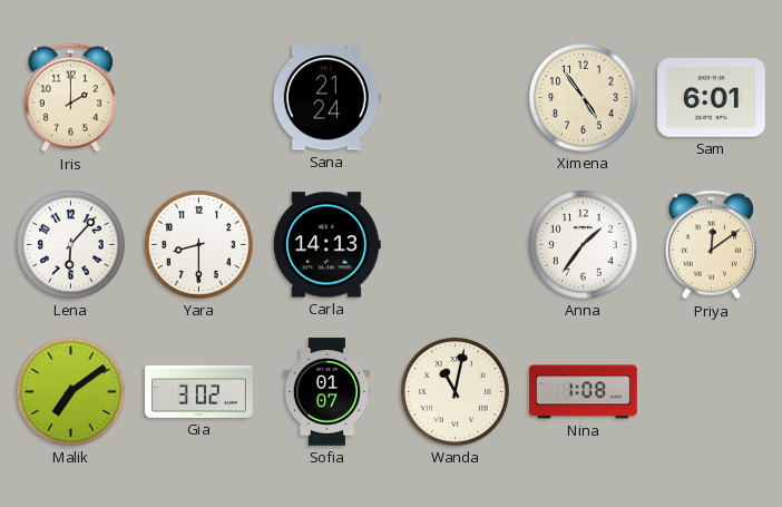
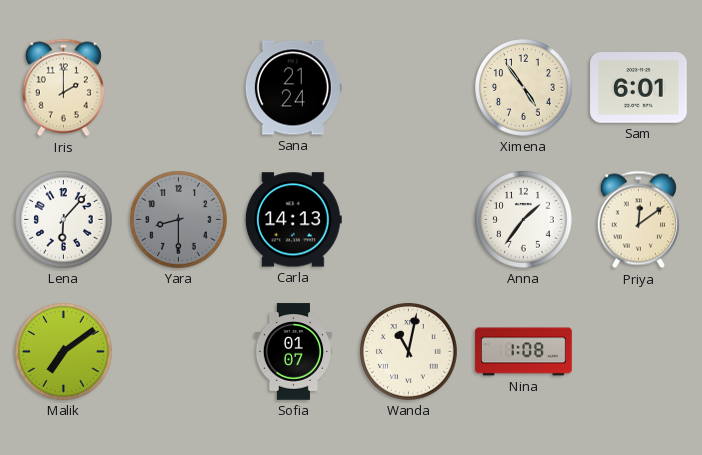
Yara dial: white -> grey (179, 220)
Gia: 3:02 -> none (199, 391)
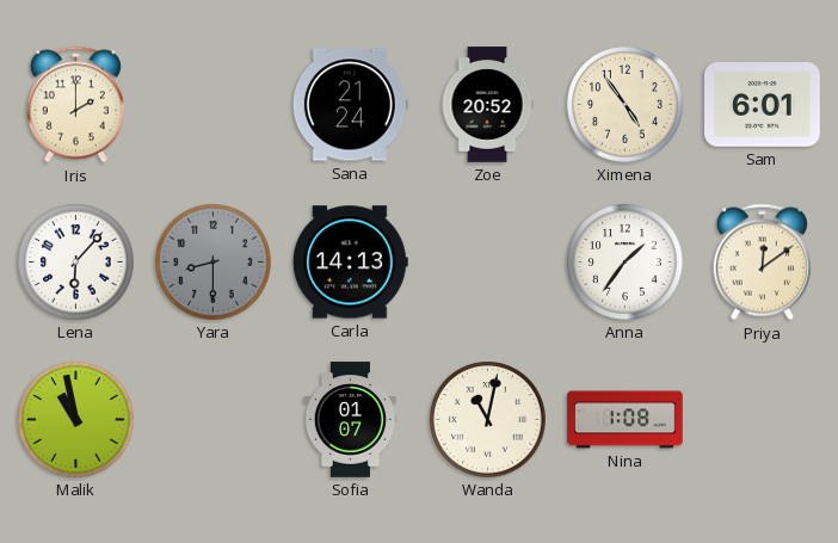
Zoe: none -> 20:52 (487, 105)
Malik: 7:09 -> 10:58 (76, 420)
